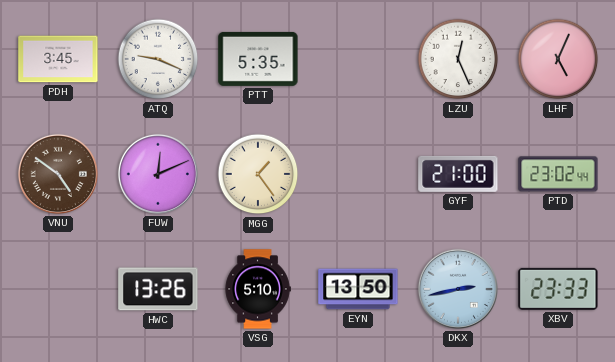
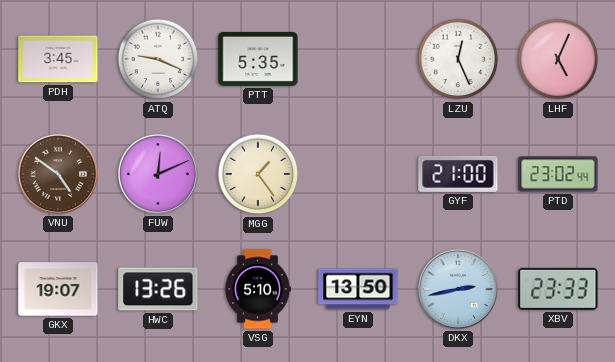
GKX: none -> 19:07 (58, 289)
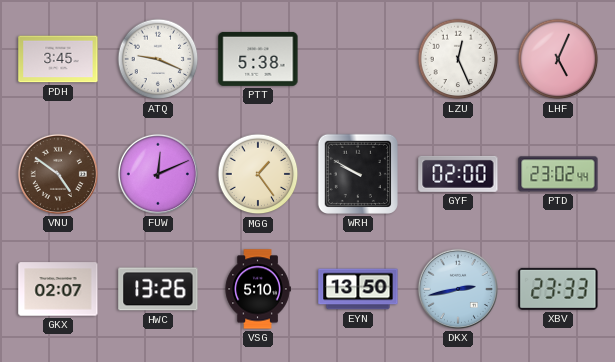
PTT: 5:35 -> 5:38 (258, 59)
WRH: none -> 9:50 (358, 174)
GYF: 21:00 -> 02:00 (458, 174)
GKX: 19:07 -> 02:07 (58, 289)
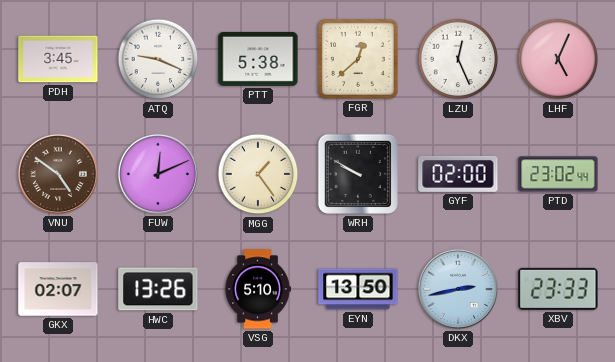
FGR: none -> 12:38 (358, 59)
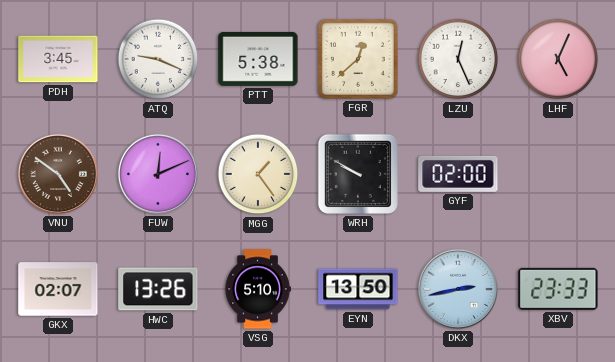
PTD: 23:02 -> none (558, 174)
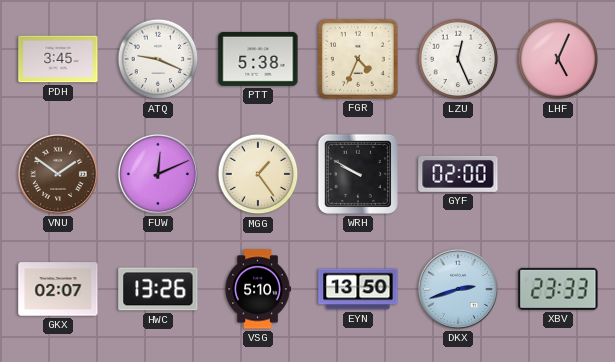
FGR: 12:38 -> 4:34 (358, 59)
VNU: 4:51 -> 1:51 (58, 174)
DKX: 2:43 -> 2:42 (458, 289)
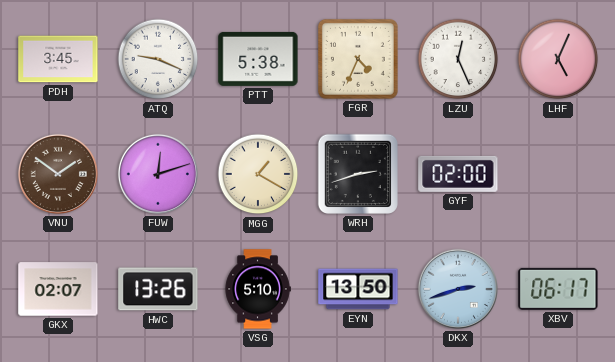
FUW: 12:11 -> 12:12 (158, 174)
MGG: 1:24 -> 1:20 (258, 174)
WRH: 9:50 -> 2:42 (358, 174)
XBV: 23:33 -> 06:17 (558, 289)
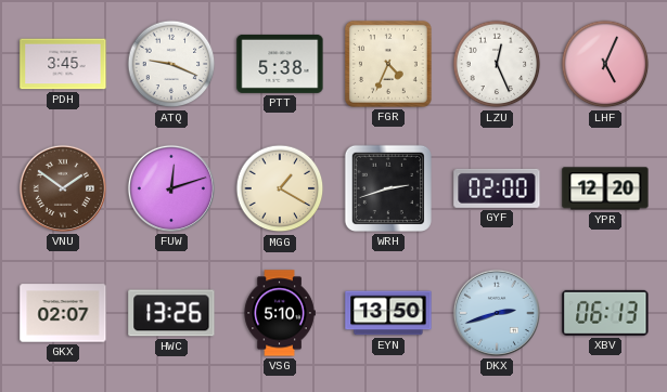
YPR: none -> 12:20 (605, 188)
XBV: 06:17 -> 06:13 (605, 313)
